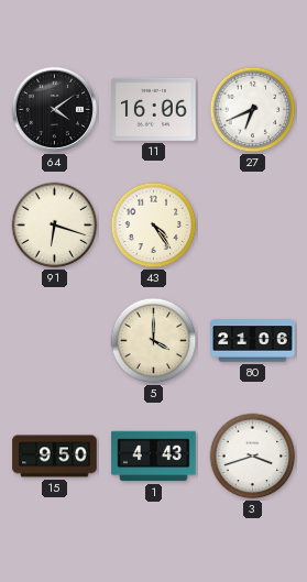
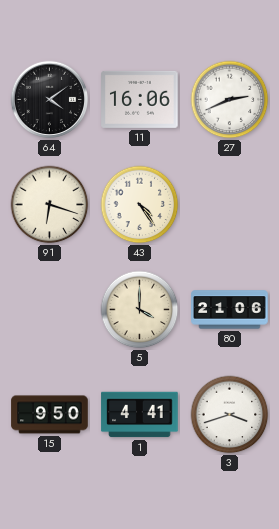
27: 6:41 -> 2:41 (230, 100)
1: 4:43 -> 4:41 (140, 415)
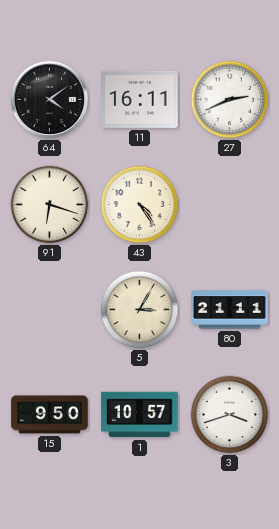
11: 16:06 -> 16:11 (140, 99)
5: 4:00 -> 3:05 (140, 310)
80: 21:06 -> 21:11 (230, 310)
1: 4:41 -> 10:57 (140, 415)
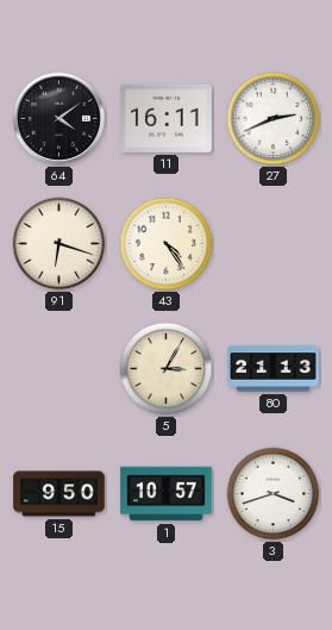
80: 21:11 -> 21:13 (274, 369)
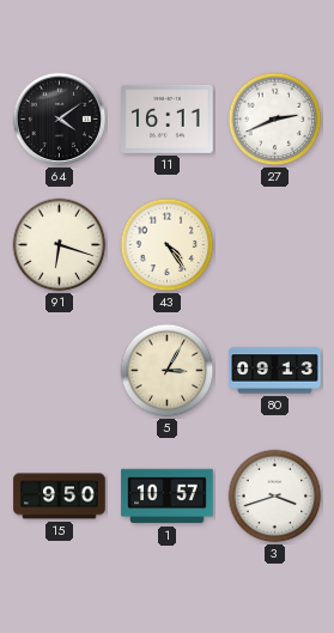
80: 21:13 -> 09:13 (275, 371)
